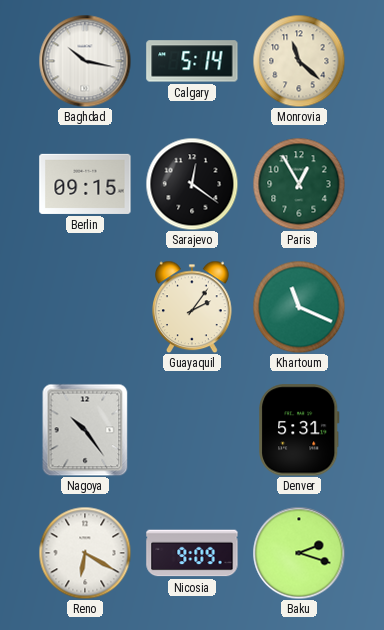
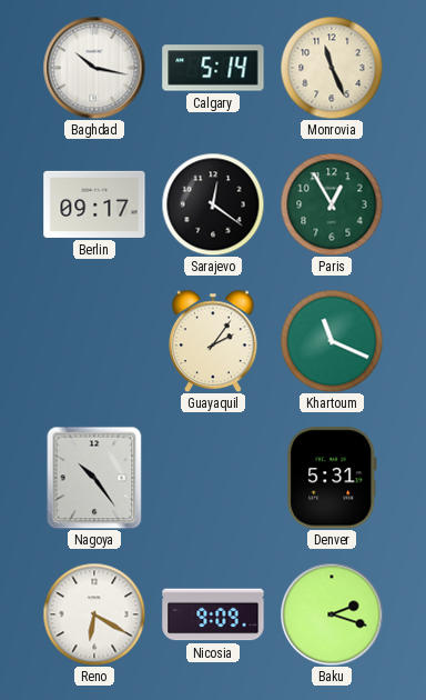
Monrovia: 11:22 -> 11:26 (332, 68)
Berlin: 09:15 -> 09:17 (94, 204)
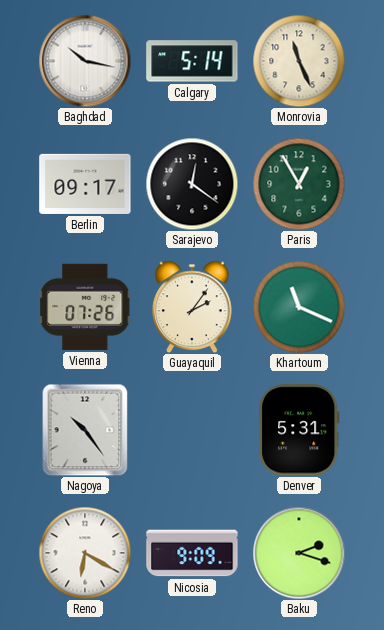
Vienna: none -> 07:26 (85, 307)
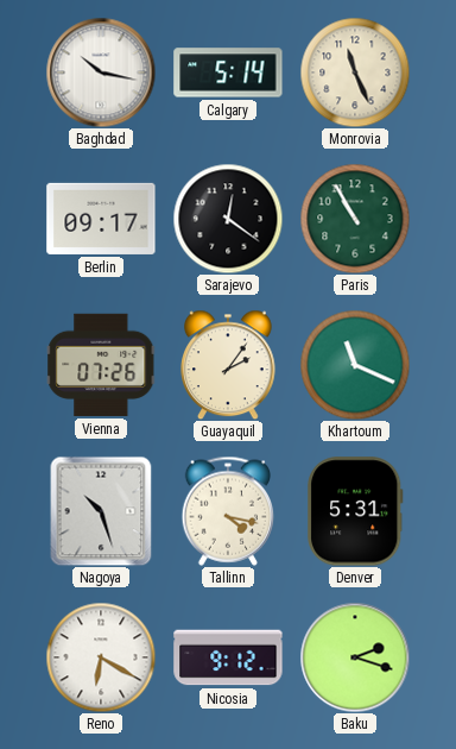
Paris: 12:55 -> 10:55 (355, 219)
Nagoya: 10:24 -> 10:27 (101, 511)
Tallinn: none -> 4:17 (228, 511)
Nicosia: 9:09 -> 9:12 (228, 657)
